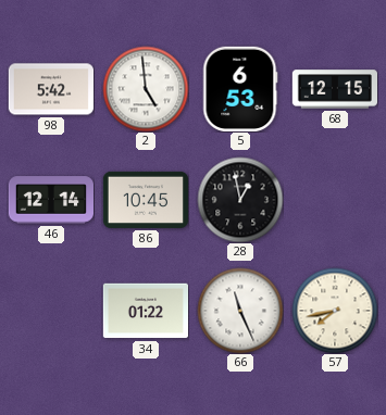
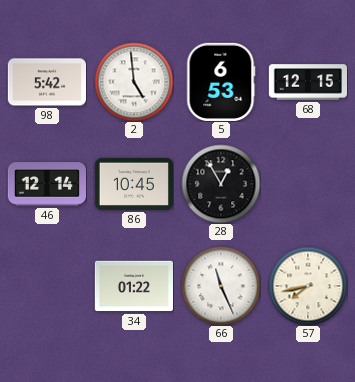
28: 12:58 -> 12:55 (221, 184)
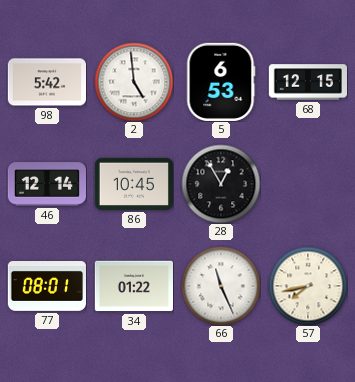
77: none -> 08:01 (46, 287)
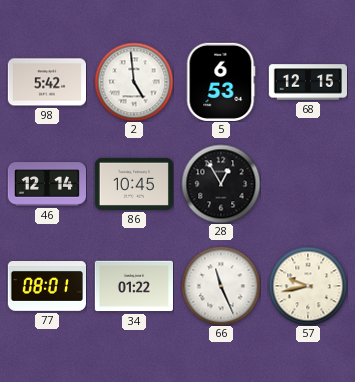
57: 7:43 -> 9:43 (308, 286)
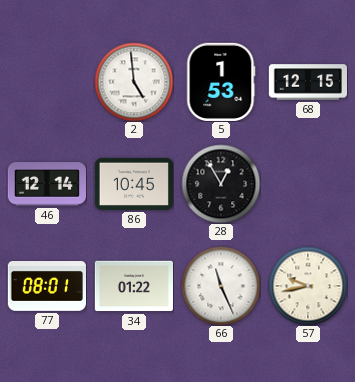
98: 5:42 -> none (46, 82)
5: 6:53 -> 1:53 (221, 82)
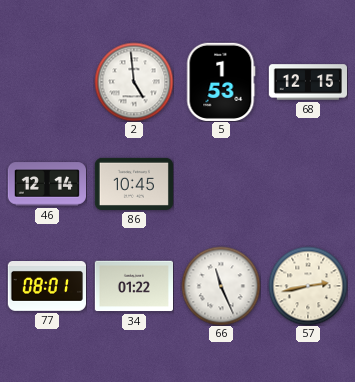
28: 12:55 -> none (221, 184)
57: 9:43 -> 2:43 (308, 286)
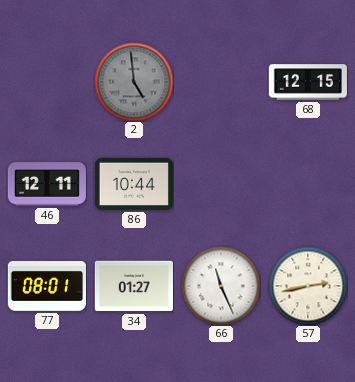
2 dial: white -> grey (134, 82)
5: 1:53 -> none (221, 82)
46: 12:14 -> 12:11 (46, 184)
86: 10:45 -> 10:44 (133, 184)
34: 01:22 -> 01:27 (133, 286)
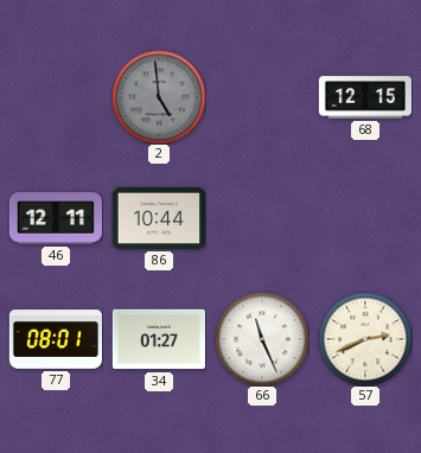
57: 2:43 -> 2:41 (365, 339)
